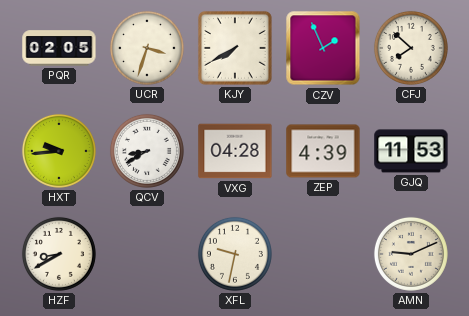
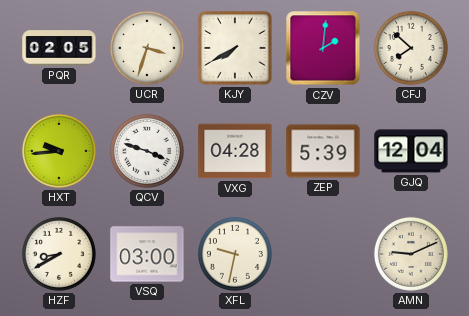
CZV: 1:56 -> 2:01 (323, 48)
QCV: 8:40 -> 3:48 (147, 151)
ZEP: 4:39 -> 5:39 (323, 151)
GJQ: 11:53 -> 12:04 (411, 151)
VSQ: none -> 03:00 (147, 254)
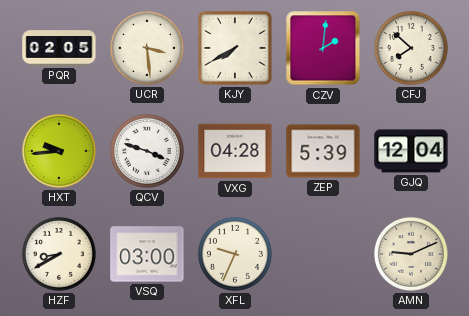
UCR: 3:33 -> 3:29 (147, 48)
XFL: 9:32 -> 9:34 (235, 254)
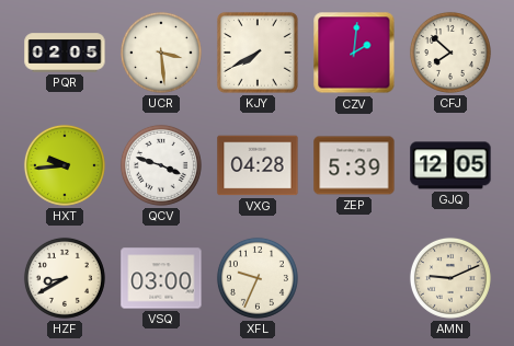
GJQ: 12:04 -> 12:05 (450, 165)
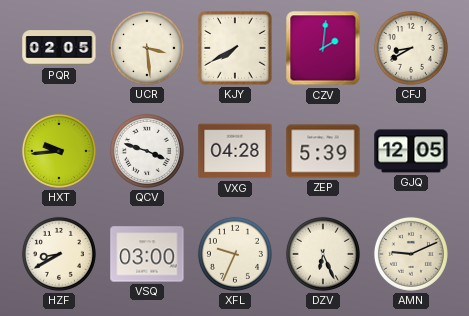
CFJ: 7:52 -> 8:40 (411, 48)
DZV: none -> 6:26 (323, 254)
